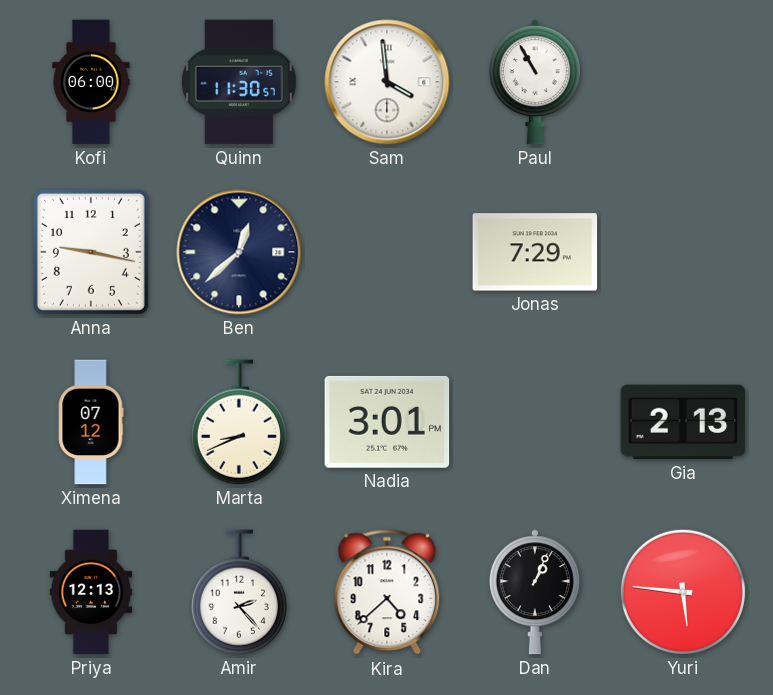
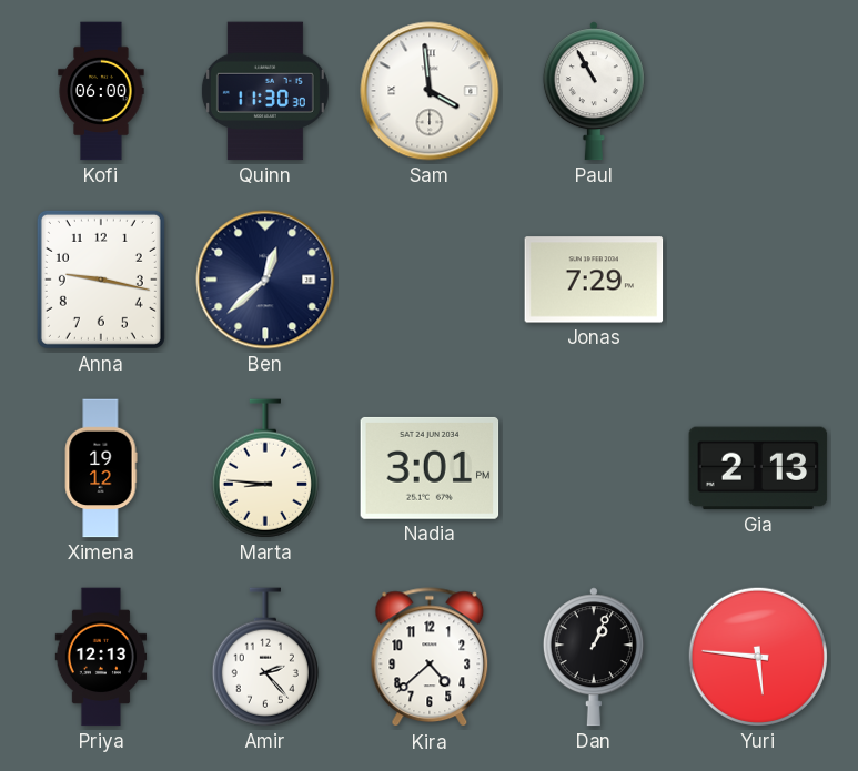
Quinn: 11:30:57 -> 11:30:30 (265, 91)
Ximena: 07:12 -> 19:12 (101, 468)
Marta: 8:41 -> 8:46 (265, 468)
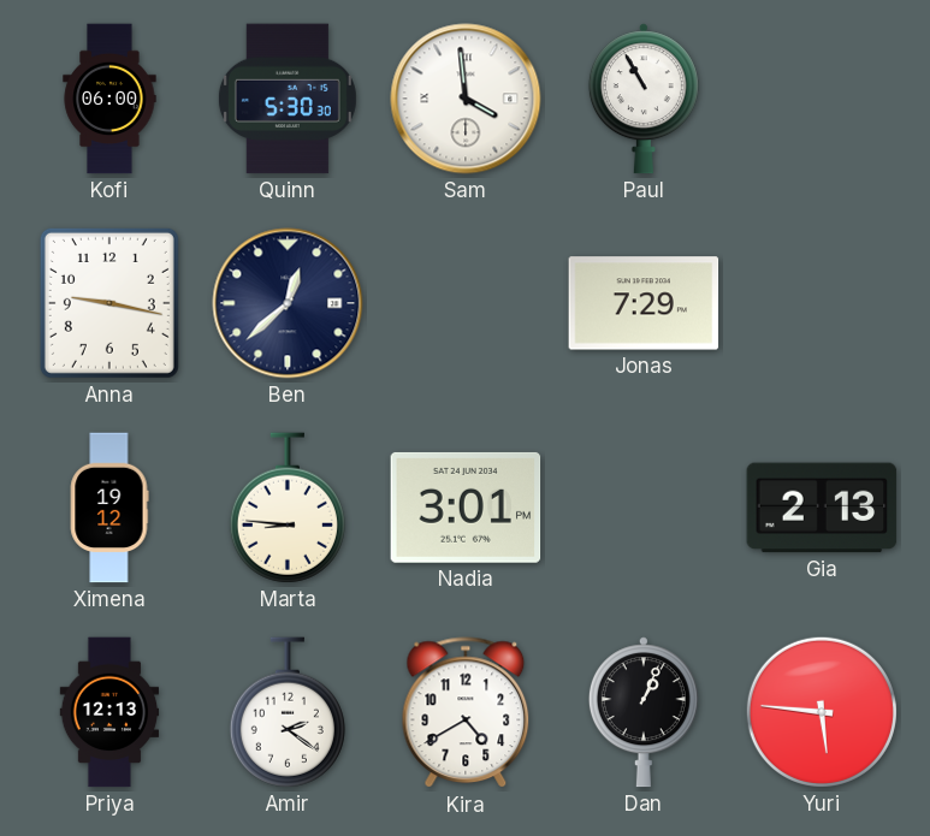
Quinn: 11:30 -> 5:30 (288, 99)
Amir: 2:23 -> 2:21 (288, 712)
Kira: 4:38 -> 4:40 (466, 713)
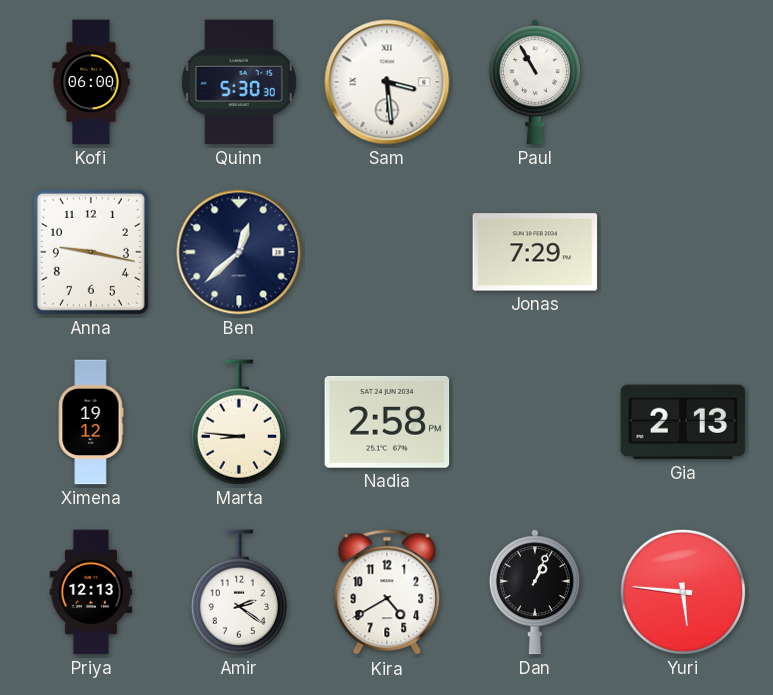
Sam: 3:59 -> 3:29 (387, 82)
Nadia: 3:01 -> 2:58 (387, 422)
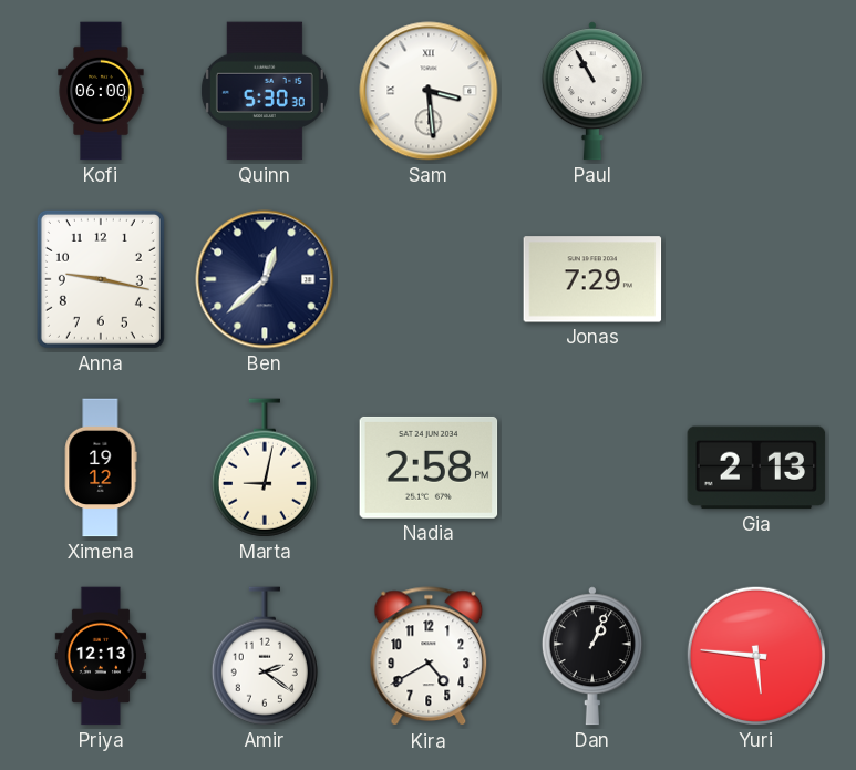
Marta: 8:46 -> 9:02 (265, 468)
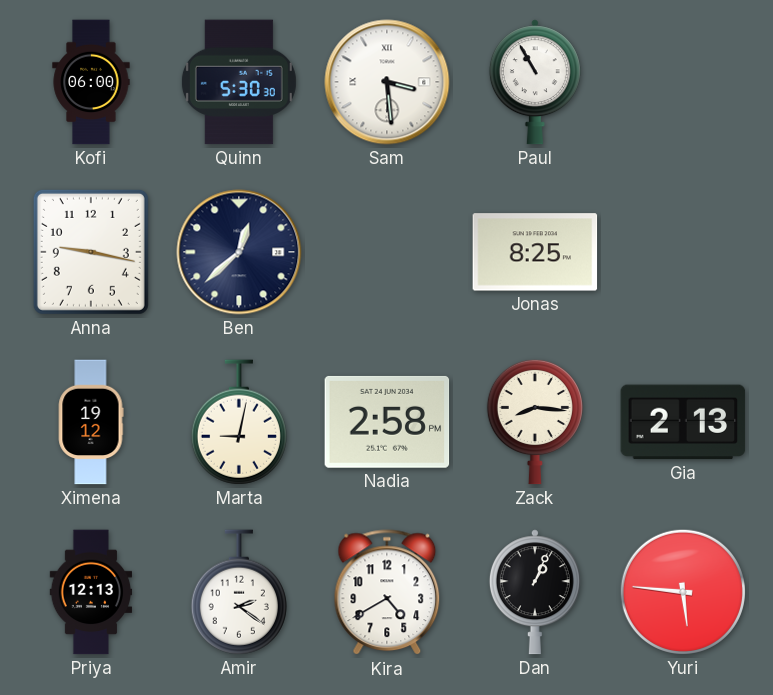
Jonas: 7:29 -> 8:25 (535, 252)
Zack: none -> 8:16 (535, 422)
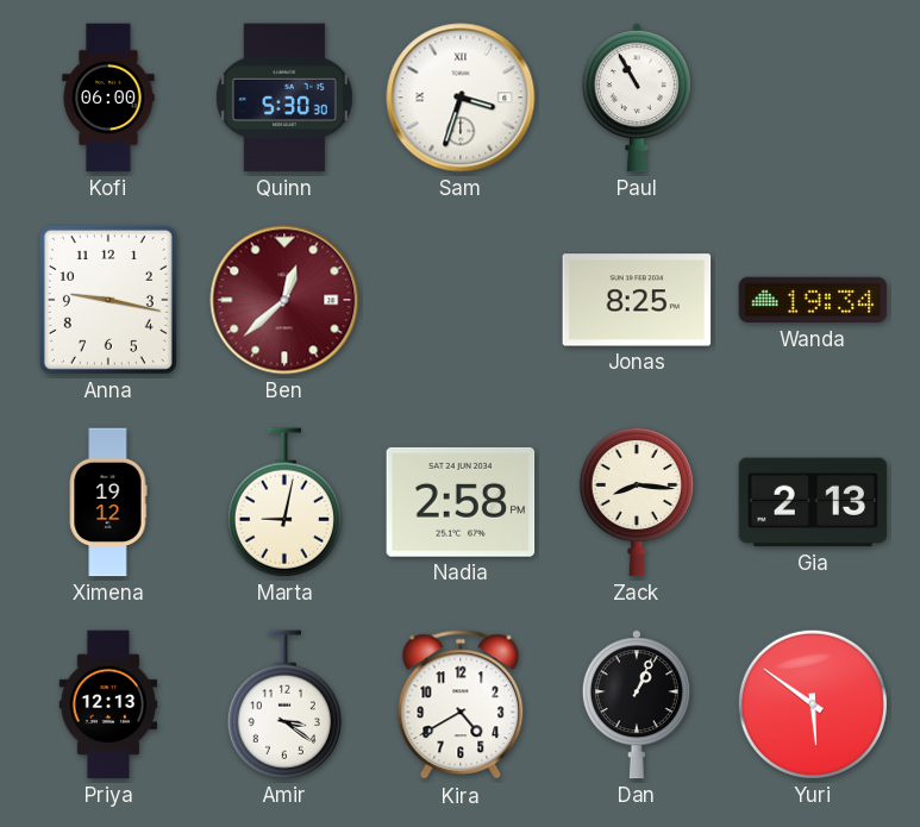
Sam: 3:29 -> 3:33 (461, 98)
Ben dial: navy -> burgundy (284, 300)
Wanda: none -> 19:34 (813, 300)
Amir: 2:21 -> 3:21 (284, 704)
Yuri: 5:46 -> 5:51 (813, 704)
